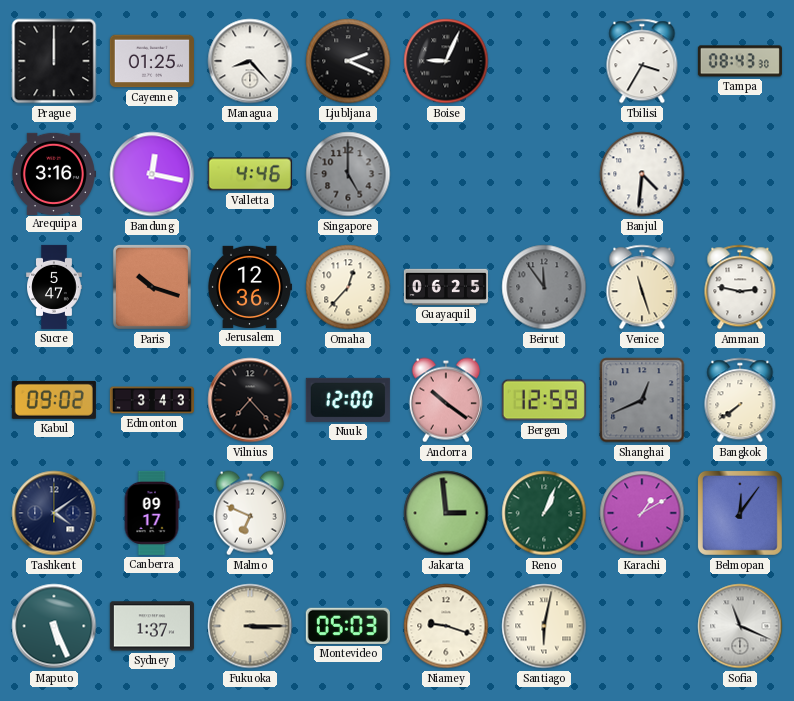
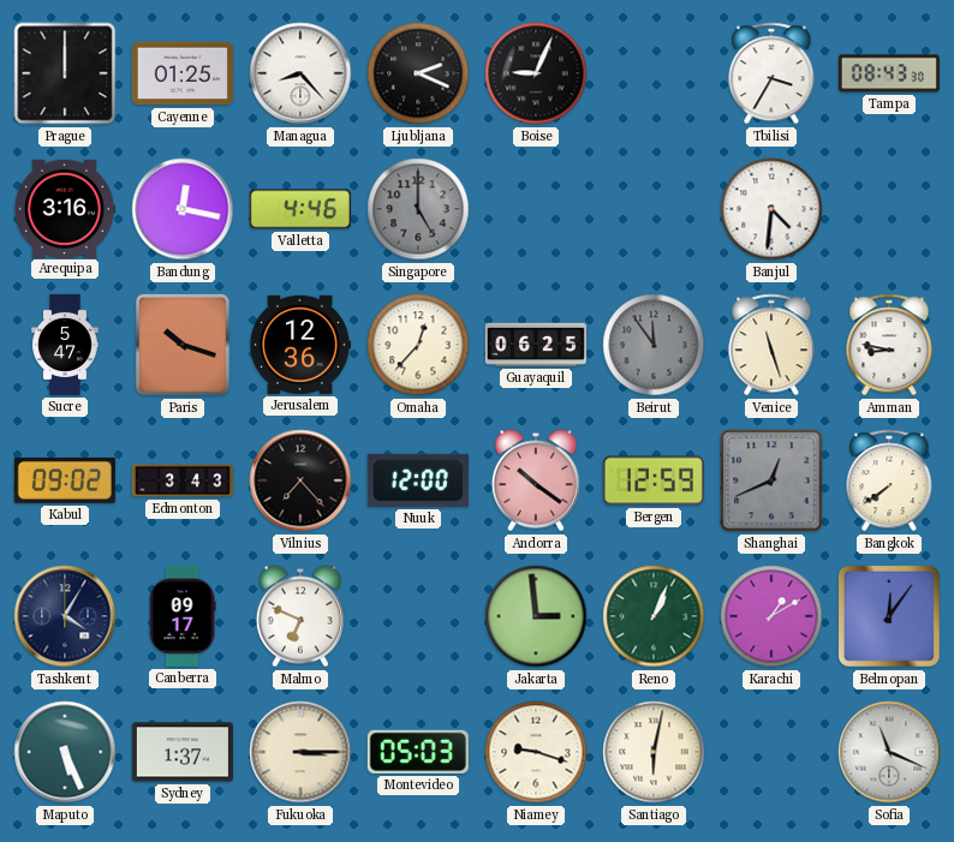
Amman: 2:47 -> 8:47 (889, 345)
Tashkent: 4:09 -> 4:05 (65, 616)
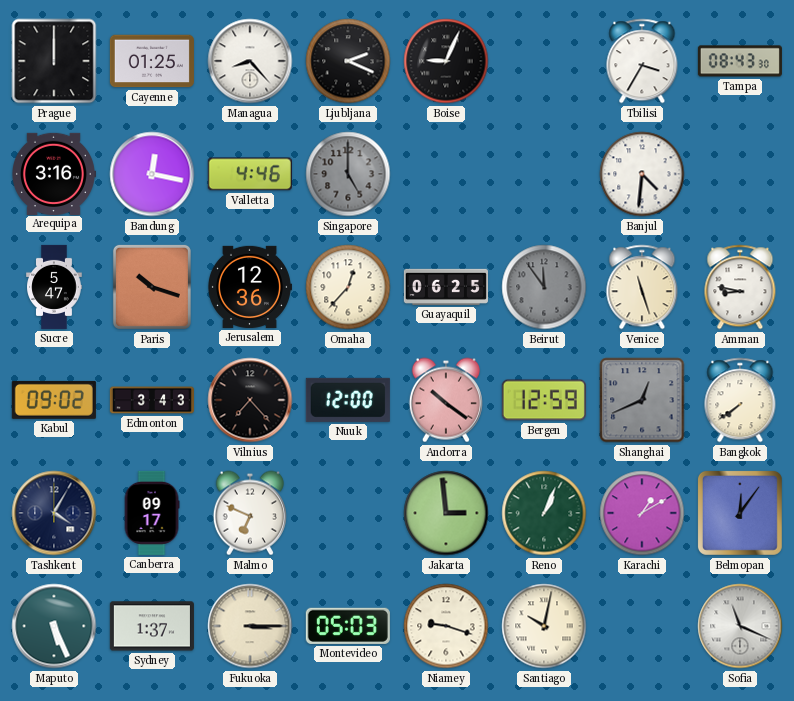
Santiago: 6:02 -> 10:02 (544, 626)
